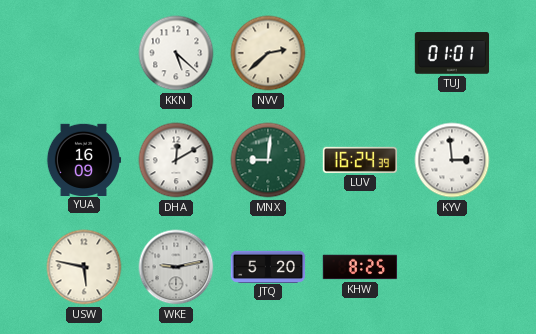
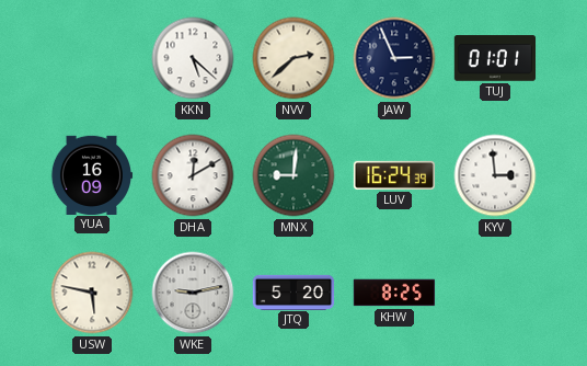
JAW: none -> 2:56 (394, 58)
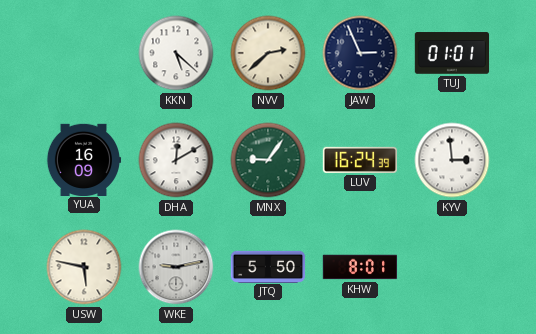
MNX: 9:01 -> 9:06 (268, 160)
JTQ: 5:20 -> 5:50 (268, 266)
KHW: 8:25 -> 8:01 (360, 267)
